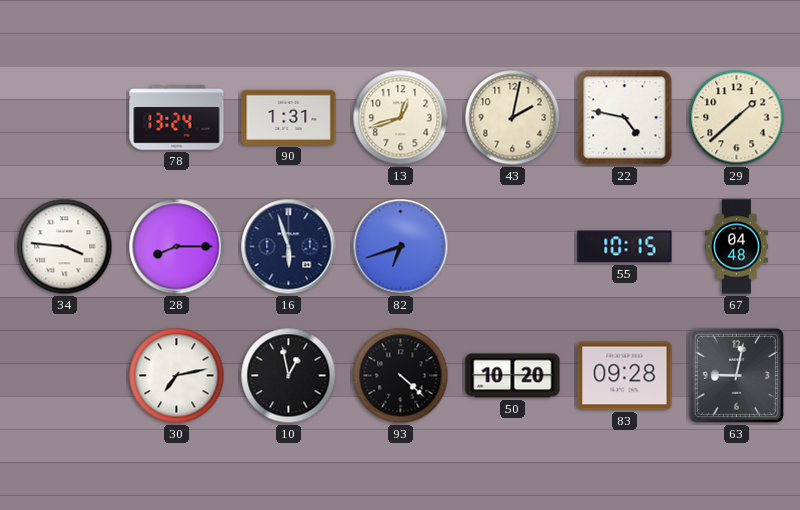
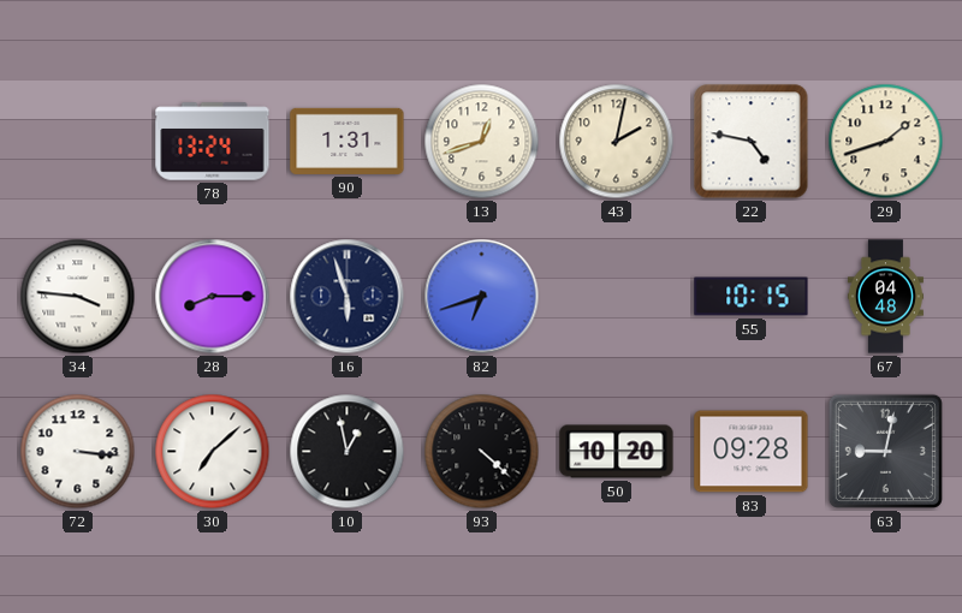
29: 1:38 -> 1:42 (886, 142)
72: none -> 3:16 (78, 452)
30: 7:13 -> 7:08 (213, 452)
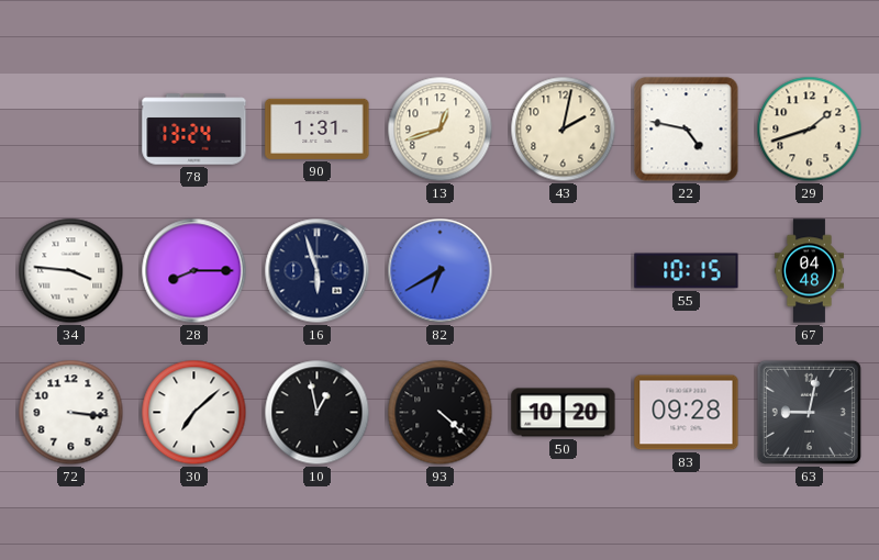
82: 6:42 -> 6:40 (441, 271)
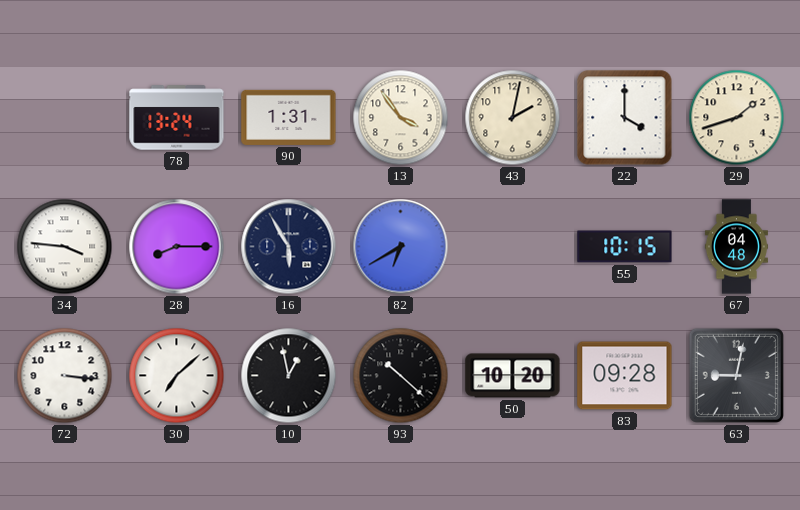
13: 12:42 -> 3:54 (401, 118)
22: 4:47 -> 4:00 (625, 118)
16: 5:57 -> 5:55 (289, 247)
93: 4:22 -> 10:22 (401, 376)
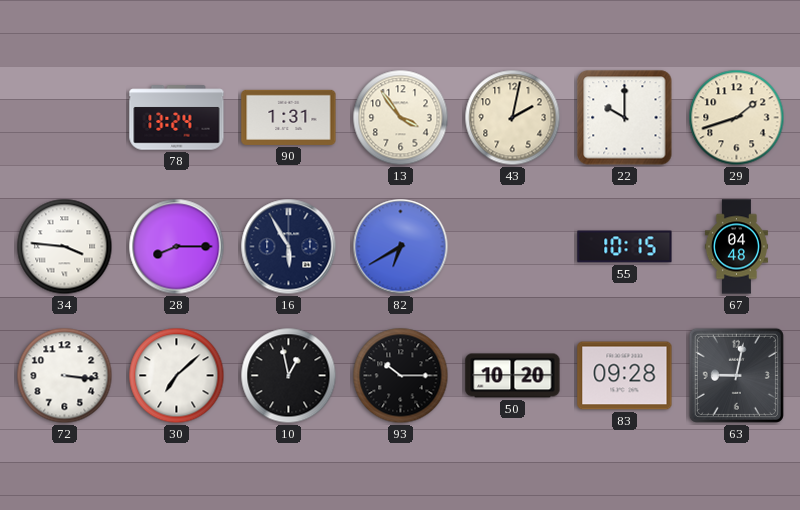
22: 4:00 -> 10:00 (625, 118)
93: 10:22 -> 10:15 (401, 376)
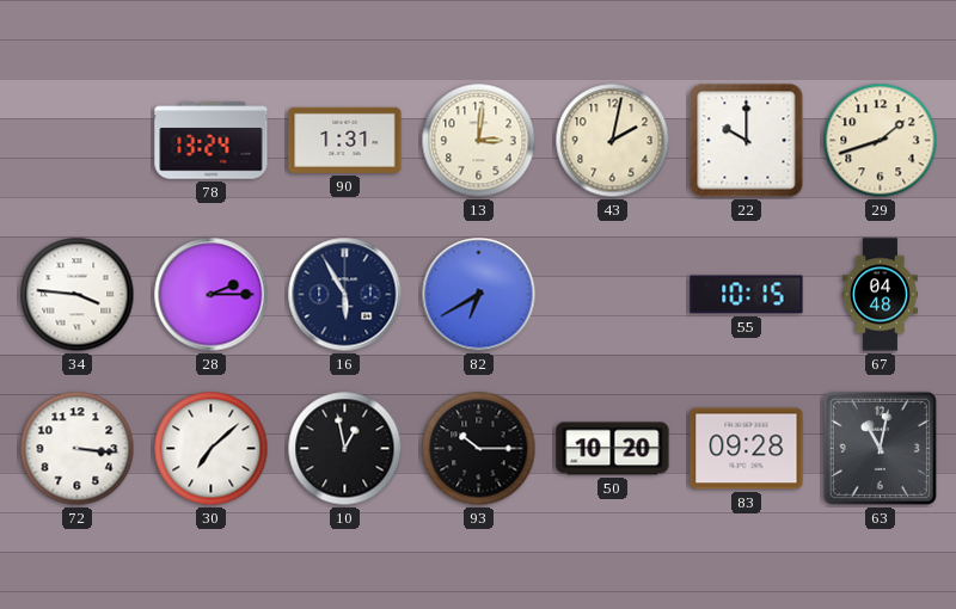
13: 3:54 -> 3:01 (479, 141)
28: 8:15 -> 2:15 (212, 295)
63: 9:02 -> 11:02 (880, 448)
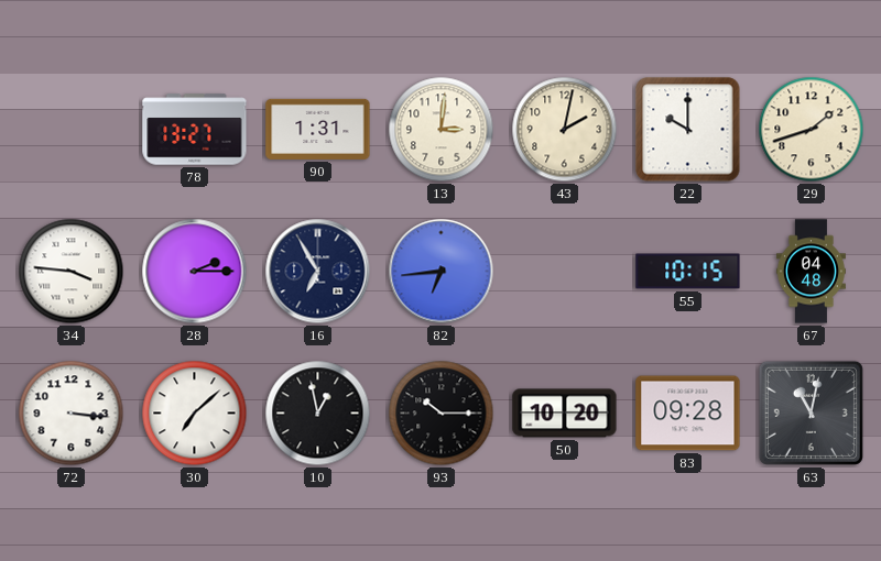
78: 13:24 -> 13:27 (195, 130)
16: 5:55 -> 6:55 (318, 272)
82: 6:40 -> 6:44 (442, 272)
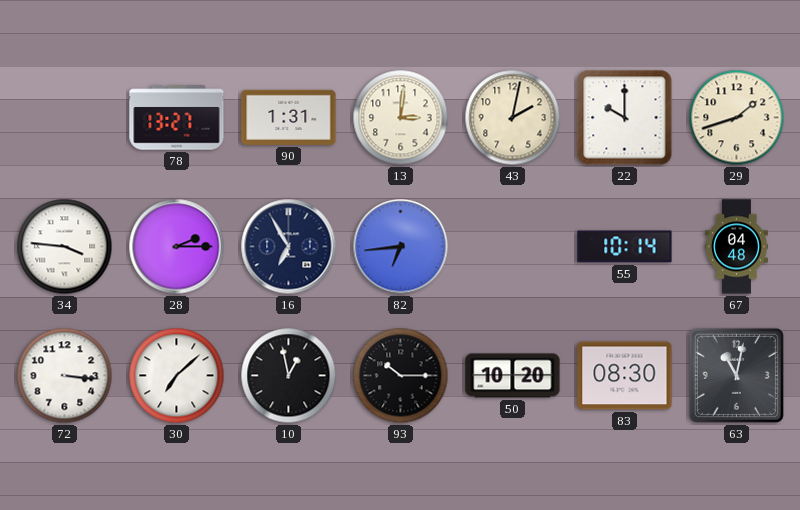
55: 10:15 -> 10:14 (625, 247)
83: 09:28 -> 08:30 (625, 376)
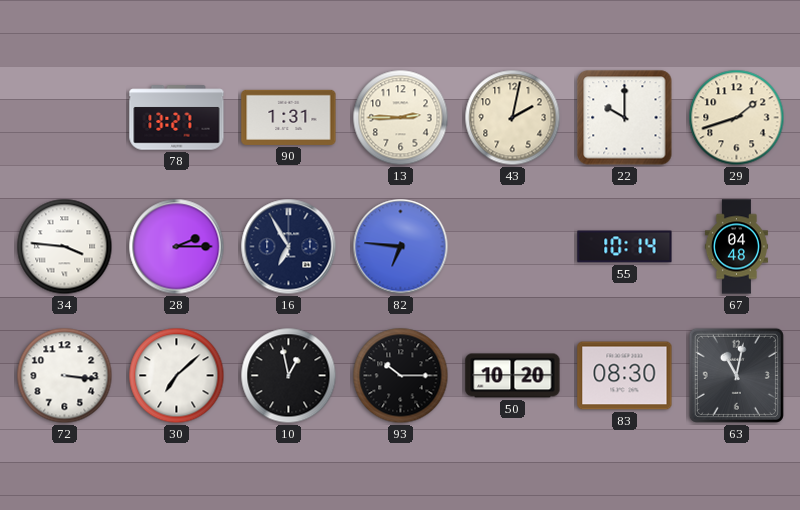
13: 3:01 -> 2:45 (401, 118)
82: 6:44 -> 6:46 (401, 247)
